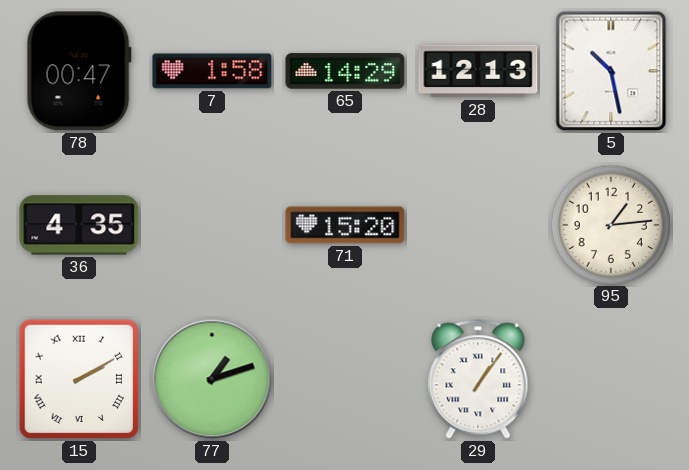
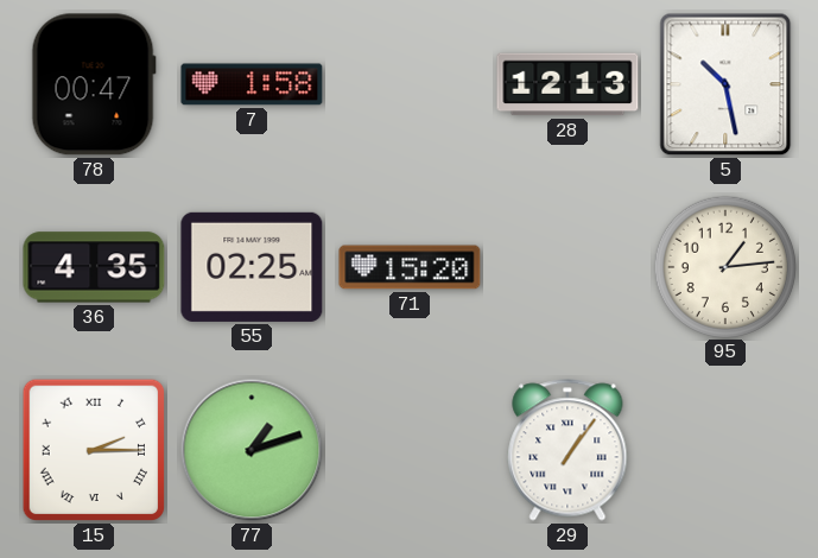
65: 14:29 -> none (345, 71)
55: none -> 02:25 (252, 267)
15: 2:10 -> 2:15 (94, 450)
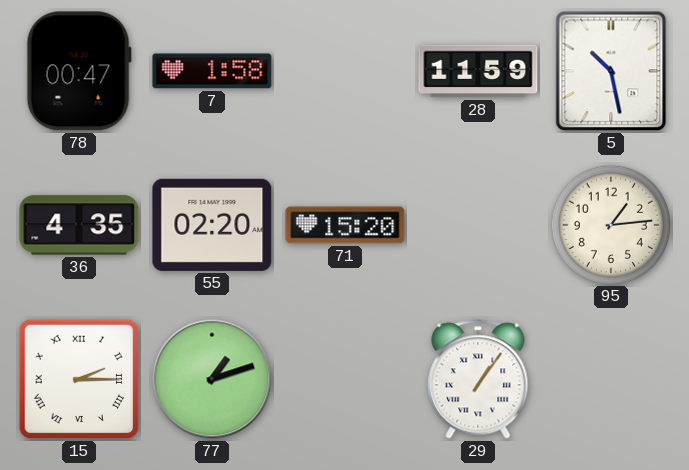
28: 12:13 -> 11:59 (478, 71)
55: 02:25 -> 02:20 (212, 225)
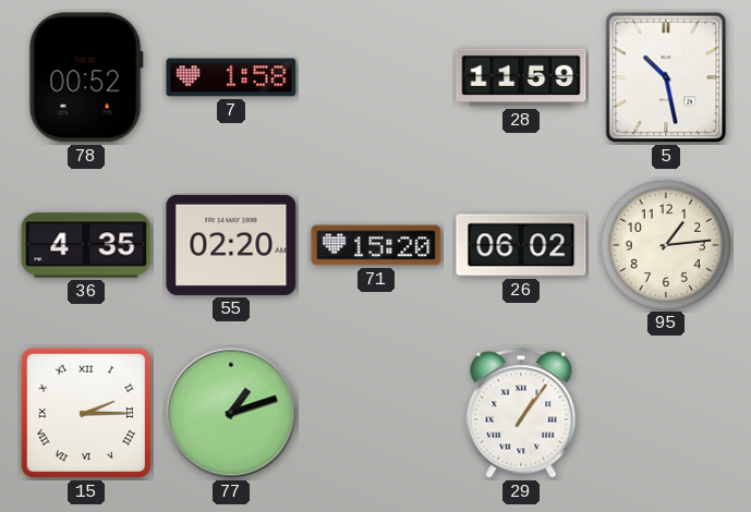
78: 00:47 -> 00:52 (86, 77)
26: none -> 06:02 (521, 245)
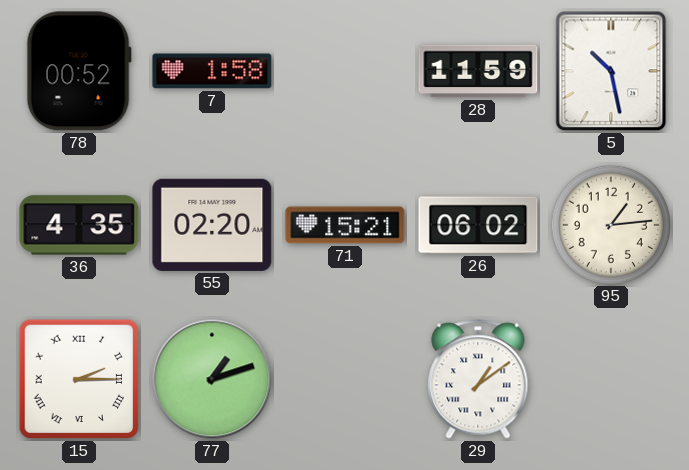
71: 15:20 -> 15:21 (345, 225)
29: 1:06 -> 1:09 (478, 379)
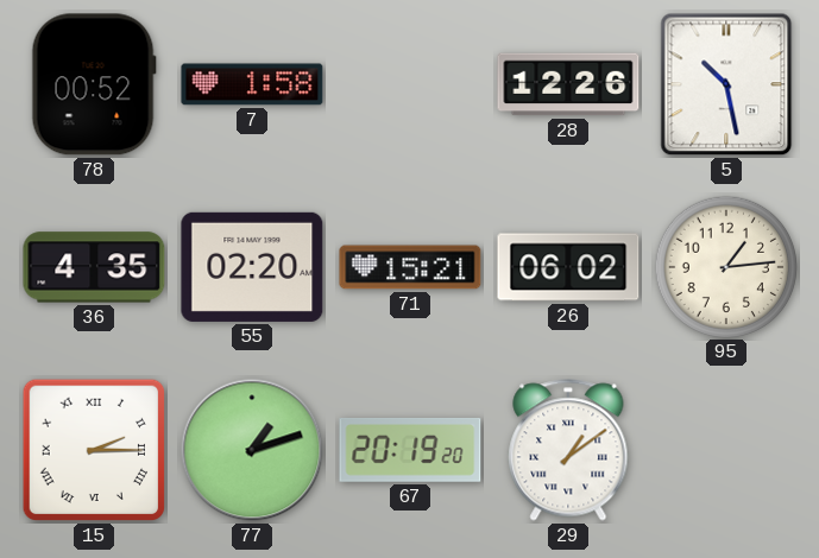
28: 11:59 -> 12:26 (568, 84)
67: none -> 20:19 (410, 450)
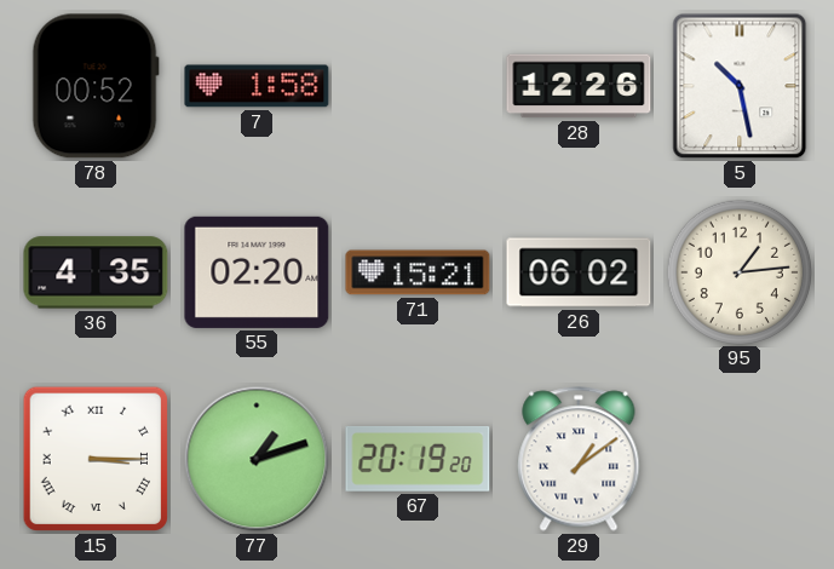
15: 2:15 -> 3:15 (96, 459)
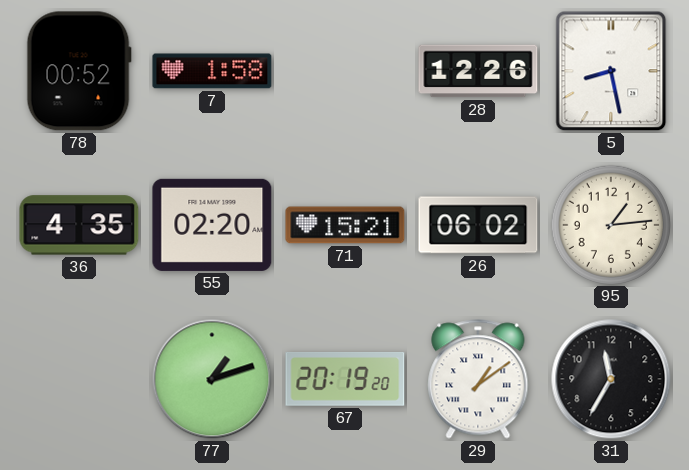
5: 10:28 -> 8:28 (611, 71)
15: 3:15 -> none (96, 459)
31: none -> 11:35 (611, 379)
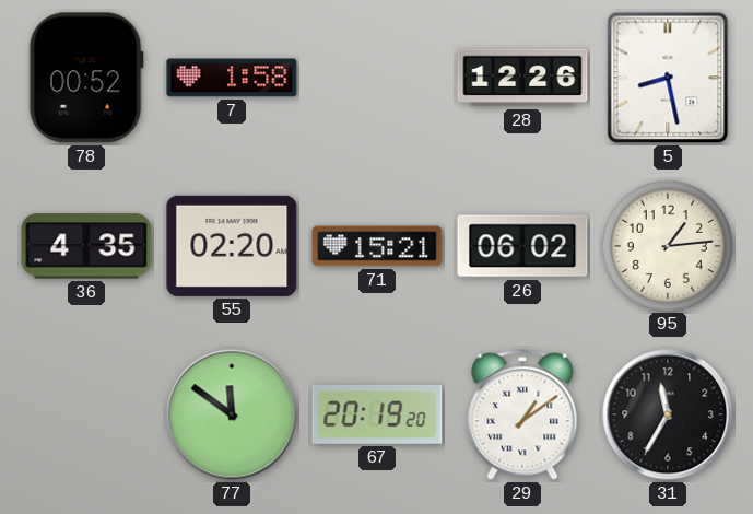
77: 1:12 -> 11:51 (232, 414)
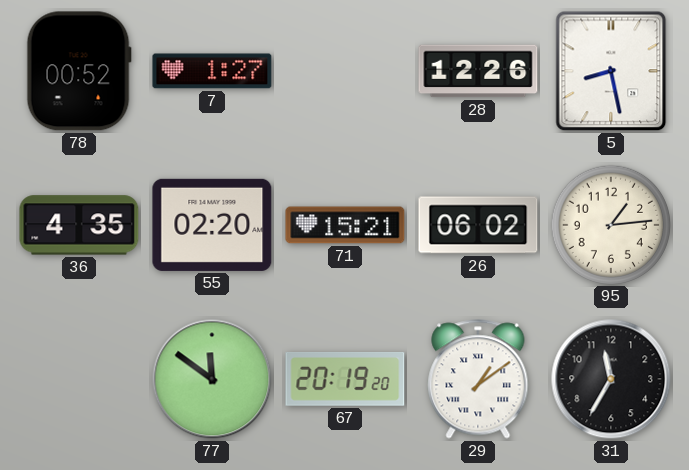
7: 1:58 -> 1:27 (212, 71)
